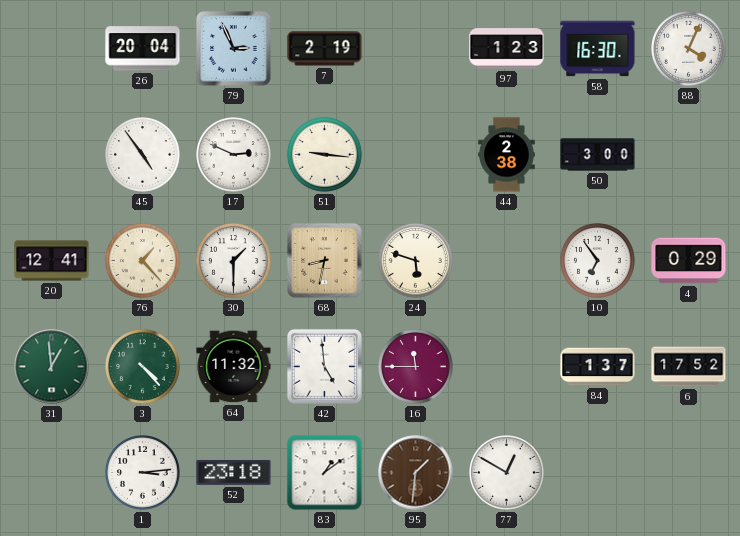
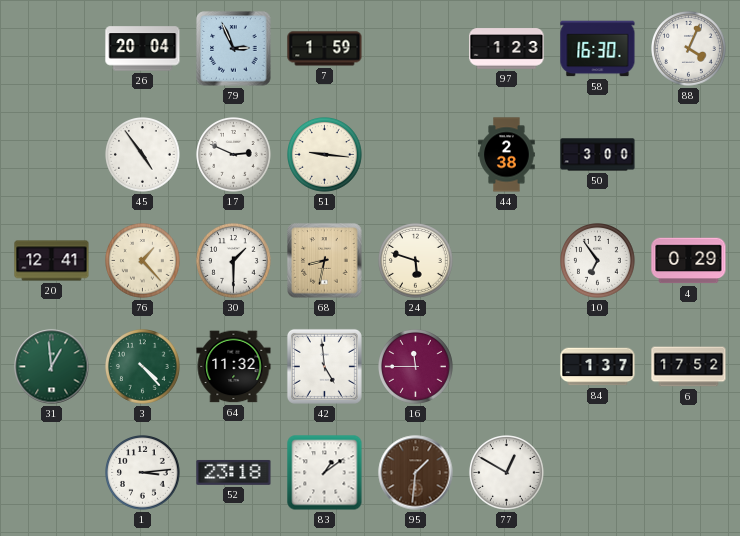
7: 2:19 -> 1:59 (325, 49)
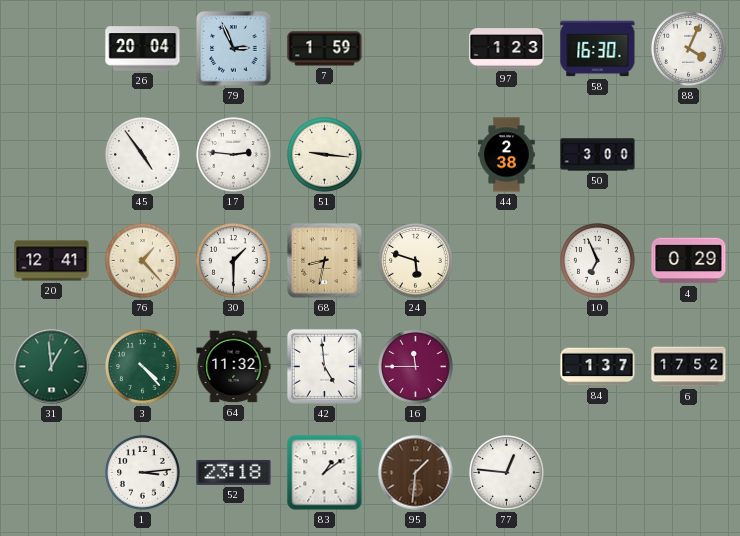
17: 2:49 -> 2:46 (234, 155)
10: 6:54 -> 6:56 (598, 261)
77: 12:50 -> 12:46 (507, 473)
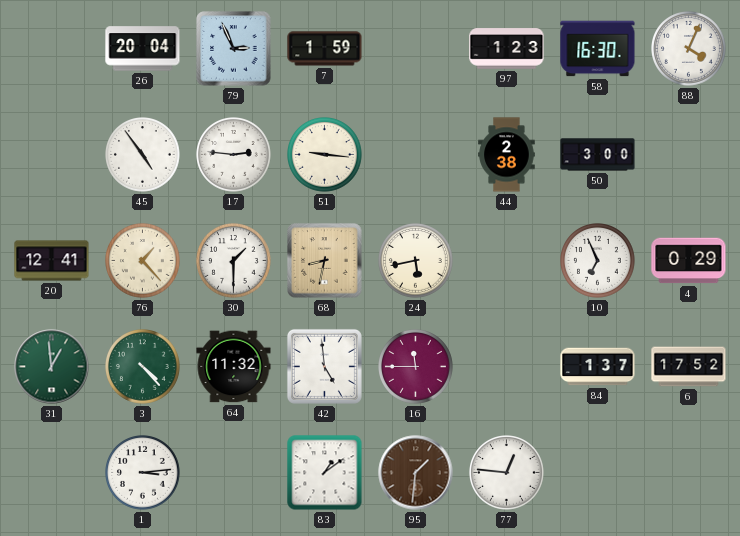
24: 5:48 -> 5:43 (416, 261)
52: 23:18 -> none (234, 472)
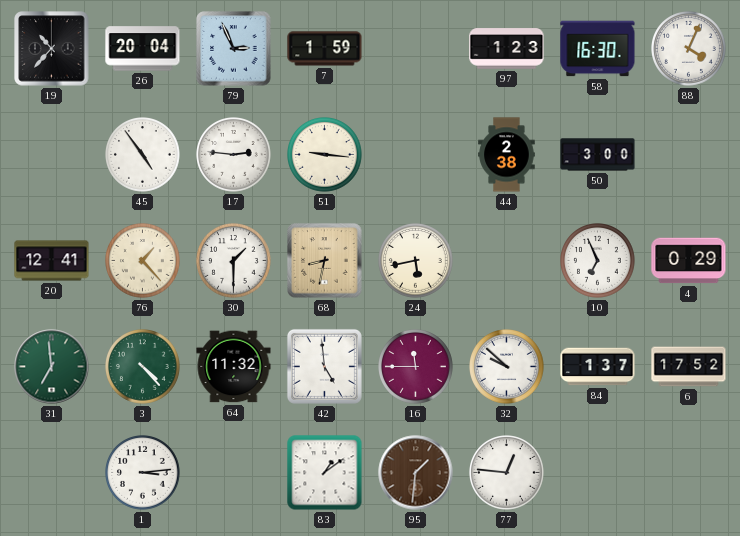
19: none -> 10:37 (52, 49)
31: 12:59 -> 6:59 (52, 367)
32: none -> 9:52 (507, 367)
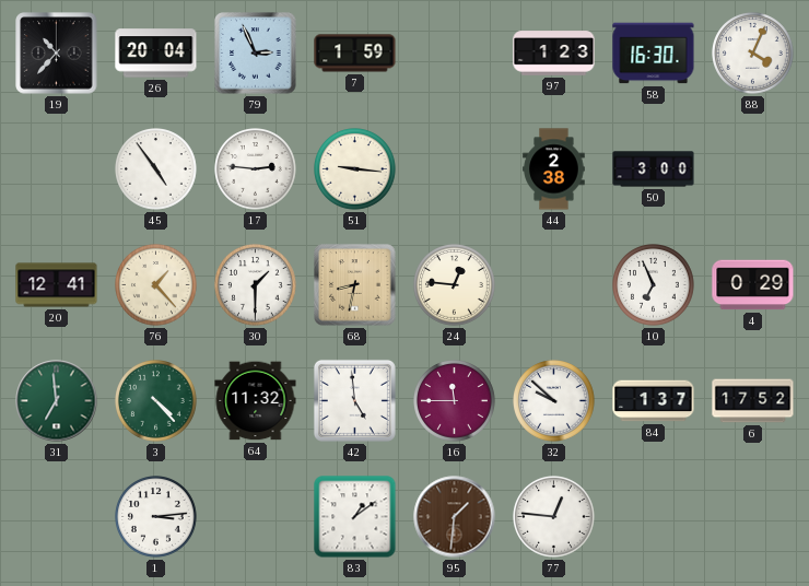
24: 5:43 -> 12:46 (455, 285)
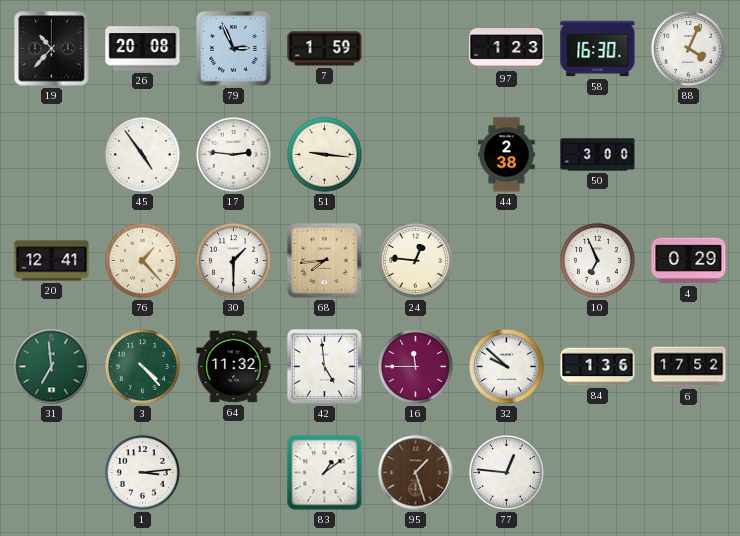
26: 20:04 -> 20:08 (143, 49)
68: 8:32 -> 7:44 (325, 261)
84: 1:37 -> 1:36 (598, 367)
95: 1:31 -> 1:27 (416, 473)
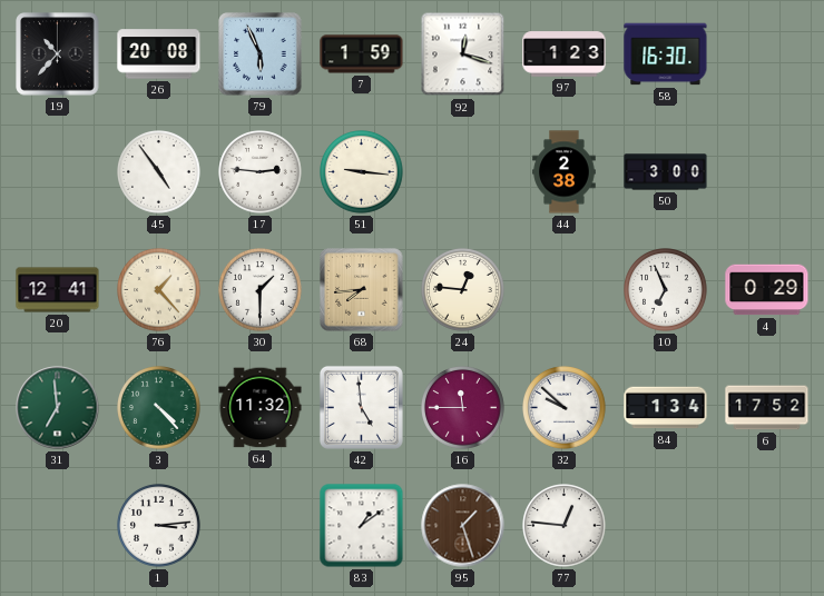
79: 2:56 -> 5:56 (261, 54)
92: none -> 12:18 (463, 54)
88: 4:04 -> none (689, 49)
84: 1:36 -> 1:34 (666, 408)
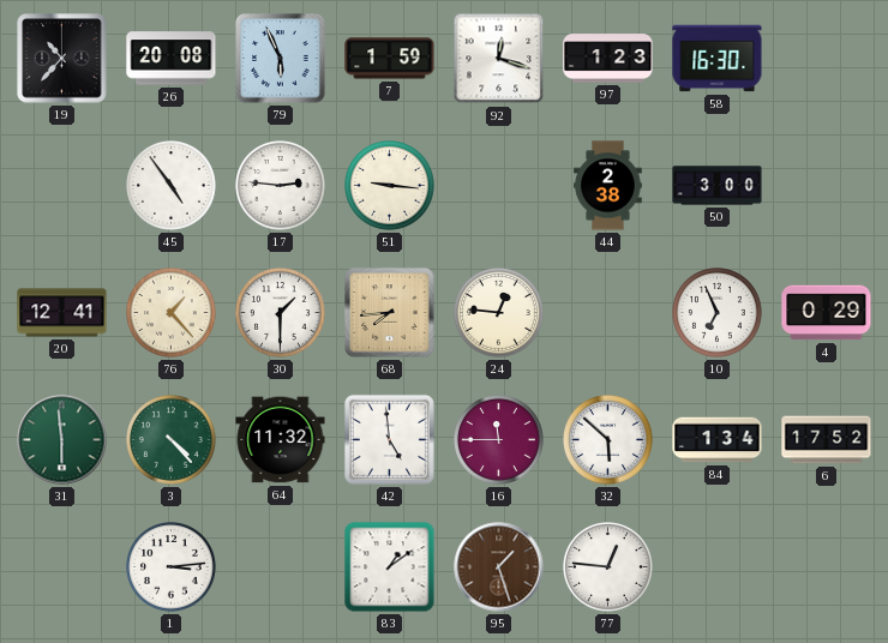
31: 6:59 -> 5:59 (62, 440)
32: 9:52 -> 5:52 (608, 440)
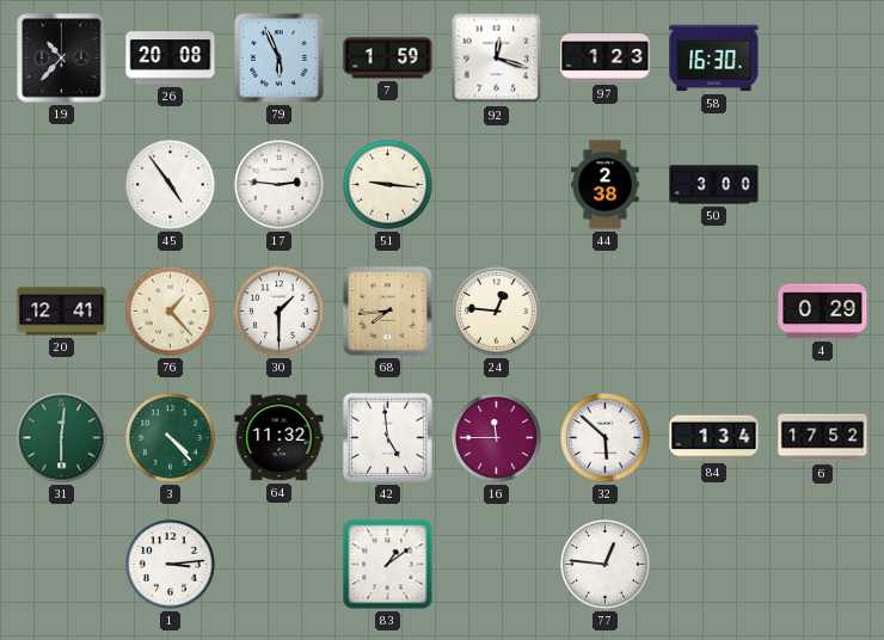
10: 6:56 -> none (718, 313)
31: 5:59 -> 6:01 (62, 438)
95: 1:27 -> none (499, 567)
